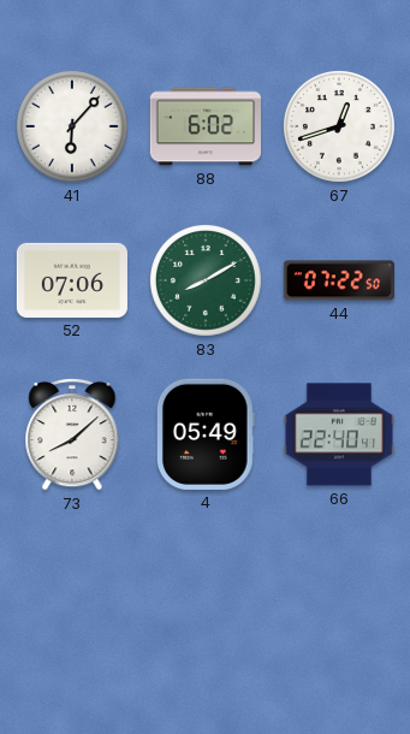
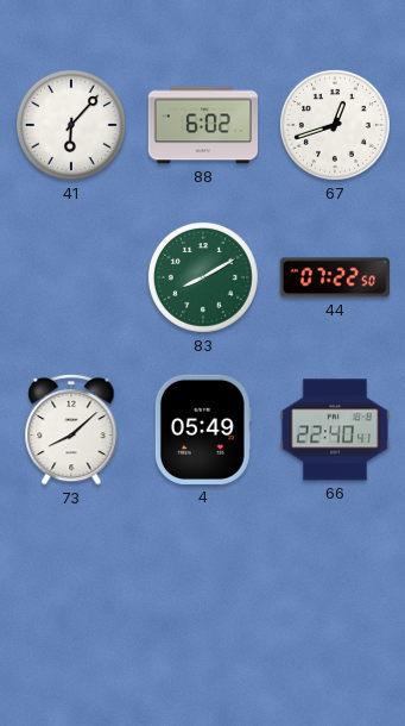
52: 07:06 -> none (72, 280)
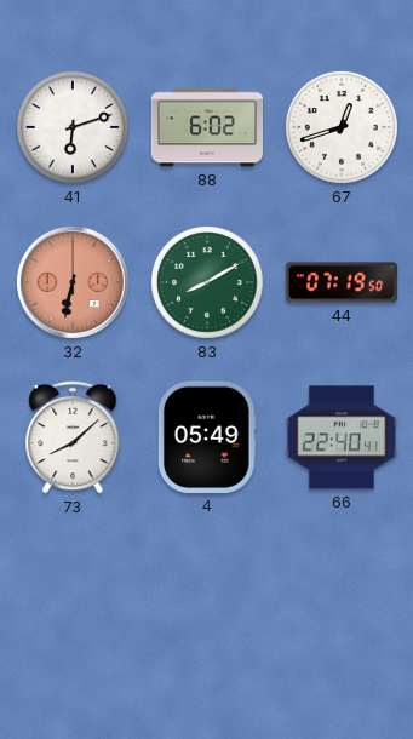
41: 6:07 -> 6:12 (73, 127)
32: none -> 6:32 (73, 282)
44: 07:22 -> 07:19 (342, 282)
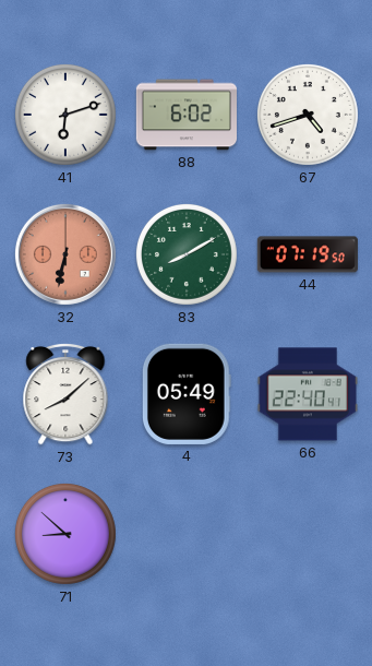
67: 12:42 -> 4:42 (308, 115)
71: none -> 8:52 (65, 534)
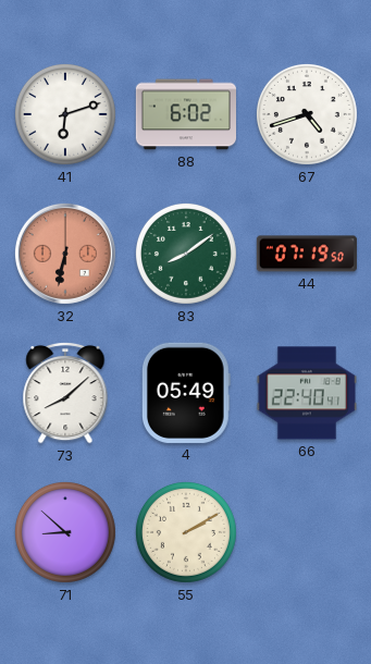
83: 8:10 -> 8:09 (186, 254)
55: none -> 2:10 (186, 532)
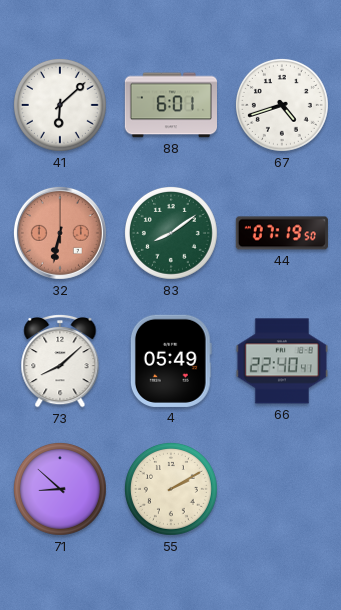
41: 6:12 -> 6:08 (60, 105)
88: 6:02 -> 6:01 (170, 105)
